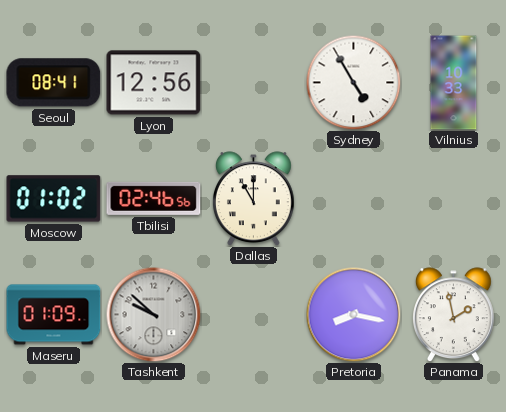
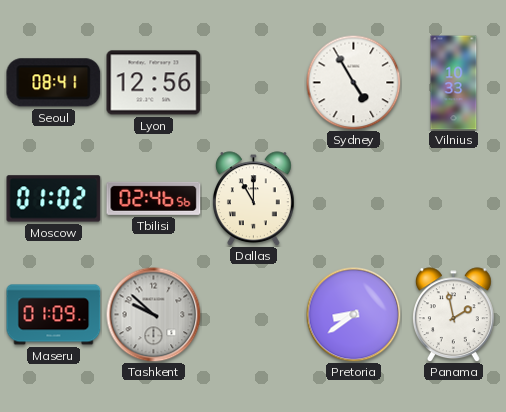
Pretoria: 8:17 -> 8:39 (353, 314)
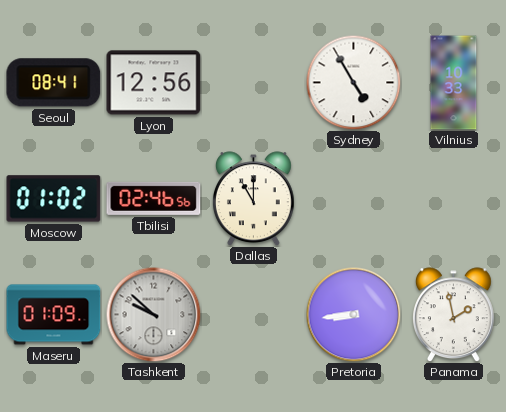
Pretoria: 8:39 -> 8:44 (353, 314)
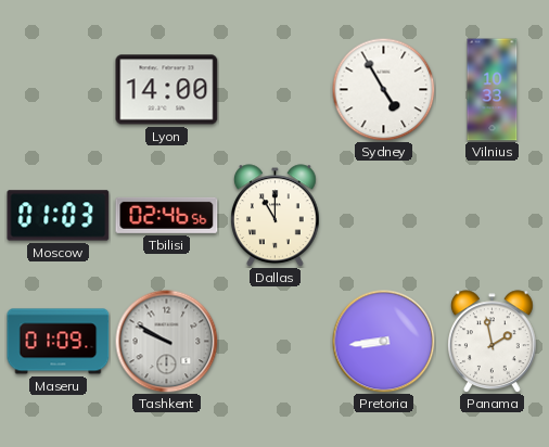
Seoul: 08:41 -> none (54, 83)
Lyon: 12:56 -> 14:00 (167, 90)
Moscow: 01:02 -> 01:03 (59, 216)
Tashkent: 9:52 -> 9:50 (166, 341)
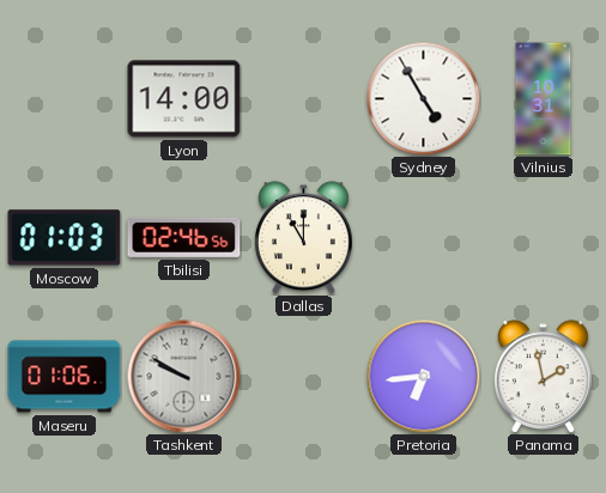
Vilnius: 10:33 -> 10:31 (544, 99)
Maseru: 01:09 -> 01:06 (65, 377)
Pretoria: 8:44 -> 6:44 (423, 376)
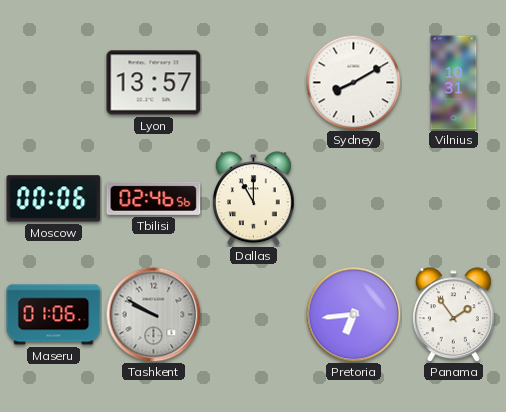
Lyon: 14:00 -> 13:57 (154, 83)
Sydney: 4:55 -> 8:10 (353, 82)
Moscow: 01:03 -> 00:06 (54, 199)
Panama: 1:58 -> 1:54 (453, 315)
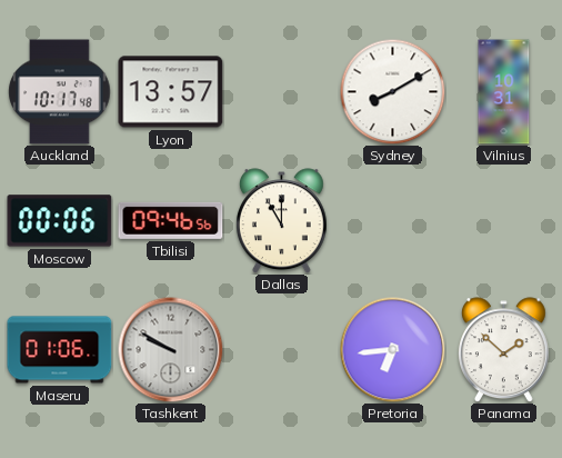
Auckland: none -> 10:17 (60, 92)
Tbilisi: 02:46 -> 09:46 (171, 220)
Panama: 1:54 -> 1:52 (503, 350)
